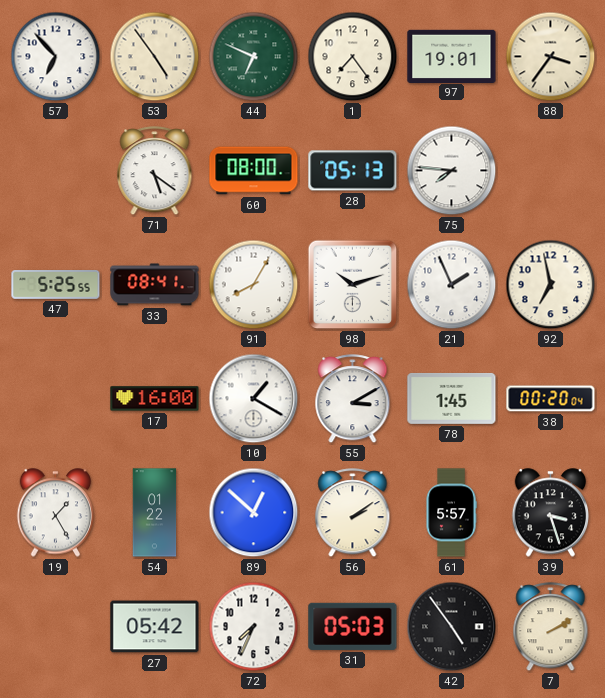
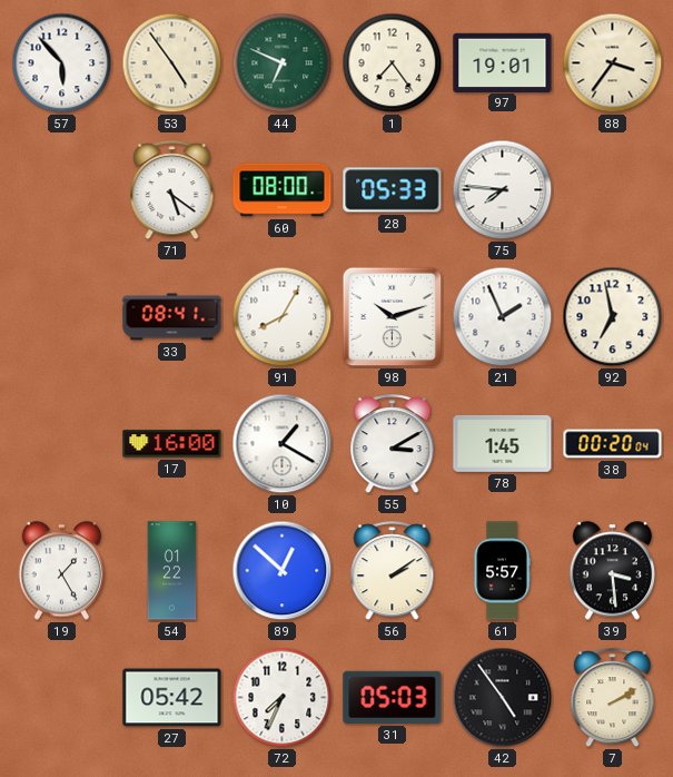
57: 6:53 -> 5:53 (62, 63)
28: 05:13 -> 05:33 (393, 190)
47: 5:25 -> none (56, 285)
39: 3:27 -> 3:29 (613, 571)
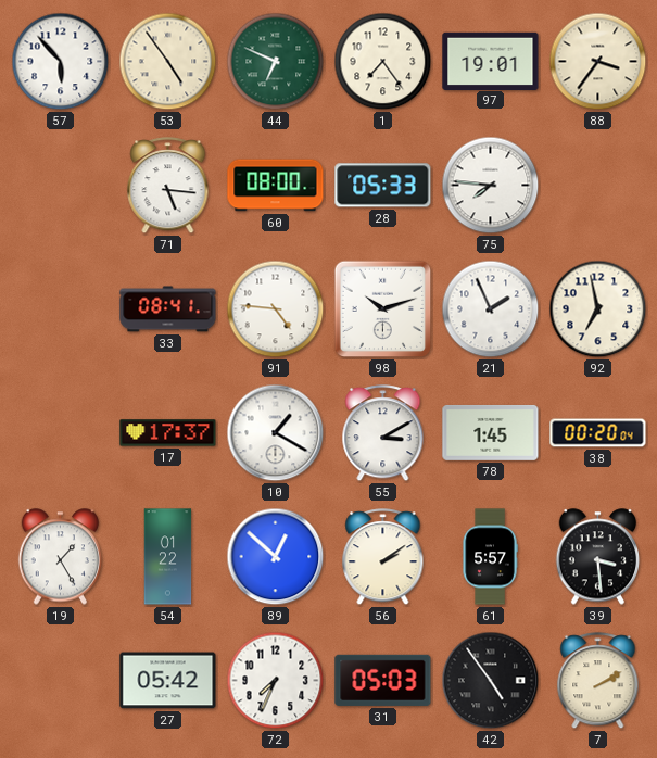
71: 5:21 -> 5:16 (168, 186)
91: 8:05 -> 4:46 (276, 309)
17: 16:00 -> 17:37 (168, 433)
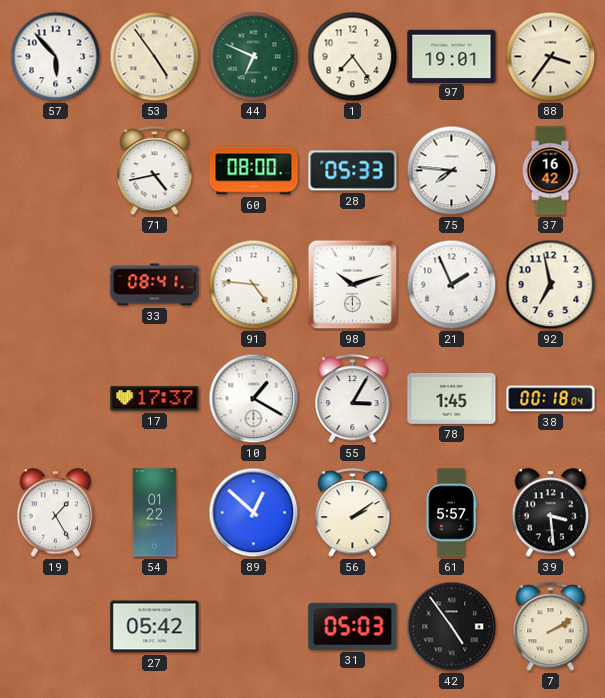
71: 5:16 -> 4:43 (155, 171)
37: none -> 16:42 (550, 171)
55: 3:10 -> 3:05 (353, 399)
38: 00:20 -> 00:18 (551, 399)
72: 7:34 -> none (276, 681)
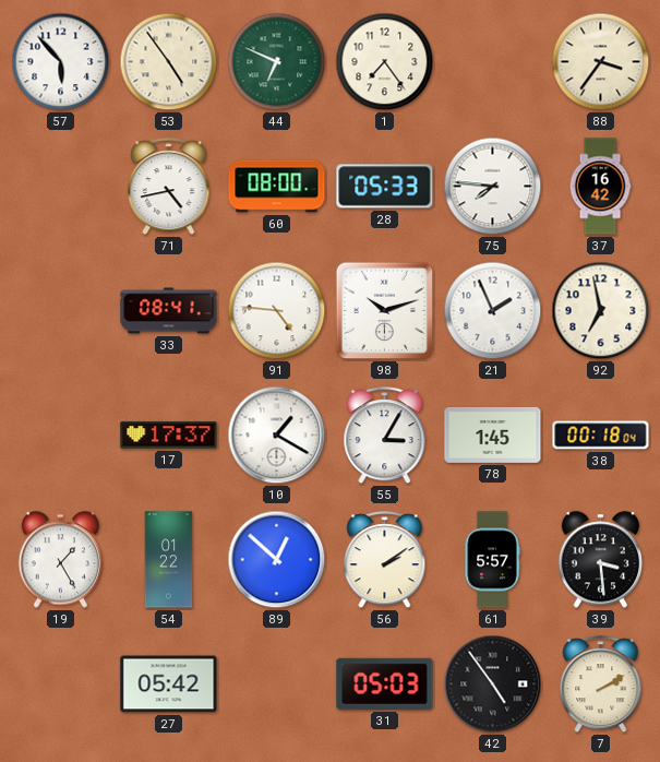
97: 19:01 -> none (452, 56)
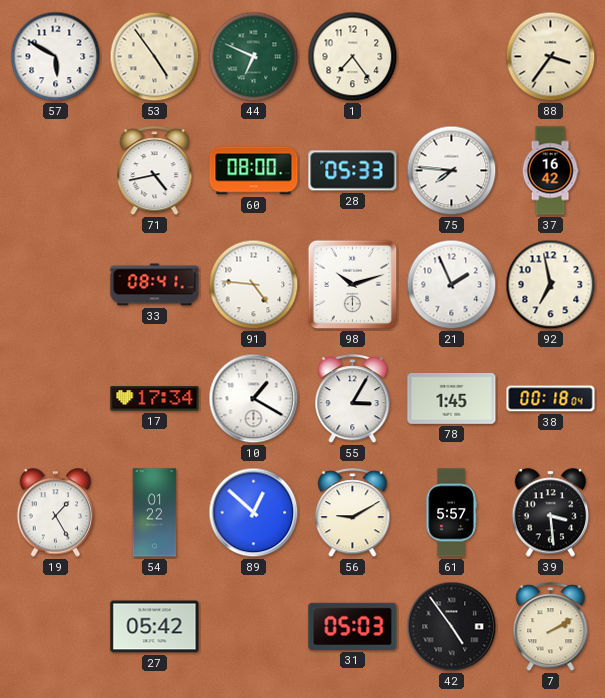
57: 5:53 -> 5:50 (56, 57)
17: 17:37 -> 17:34 (155, 399)
56: 2:09 -> 9:10 (353, 513)
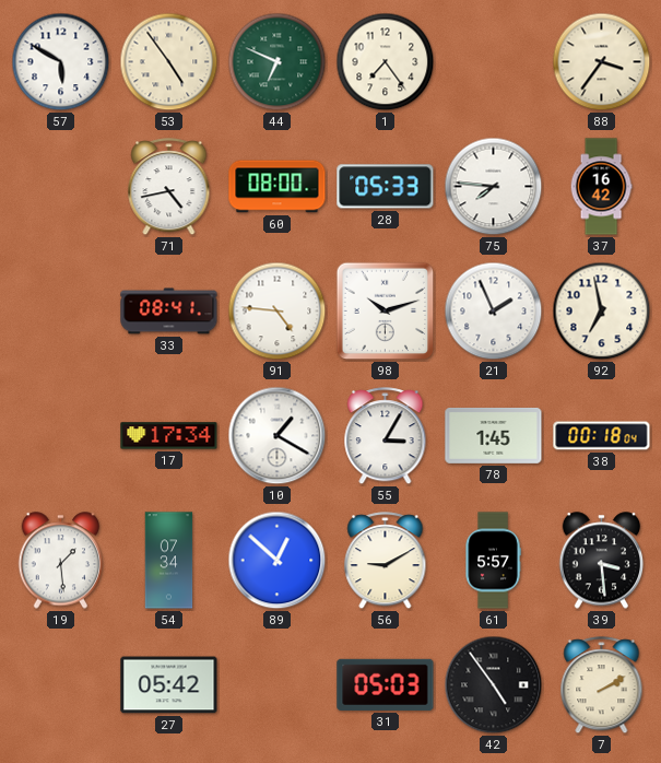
19: 1:25 -> 1:29 (61, 561)
54: 01:22 -> 07:34 (169, 561)
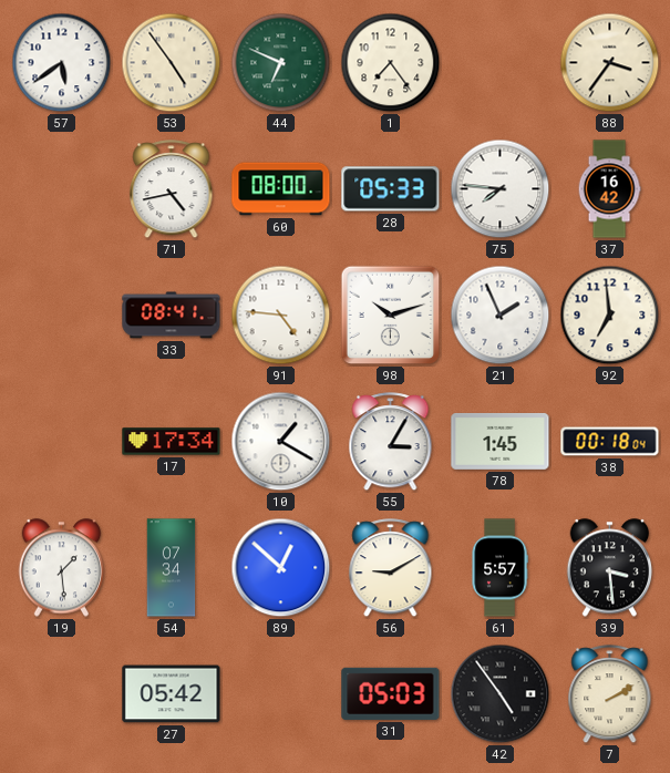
57: 5:50 -> 5:39 (62, 63)
92: 6:58 -> 6:59 (610, 316)
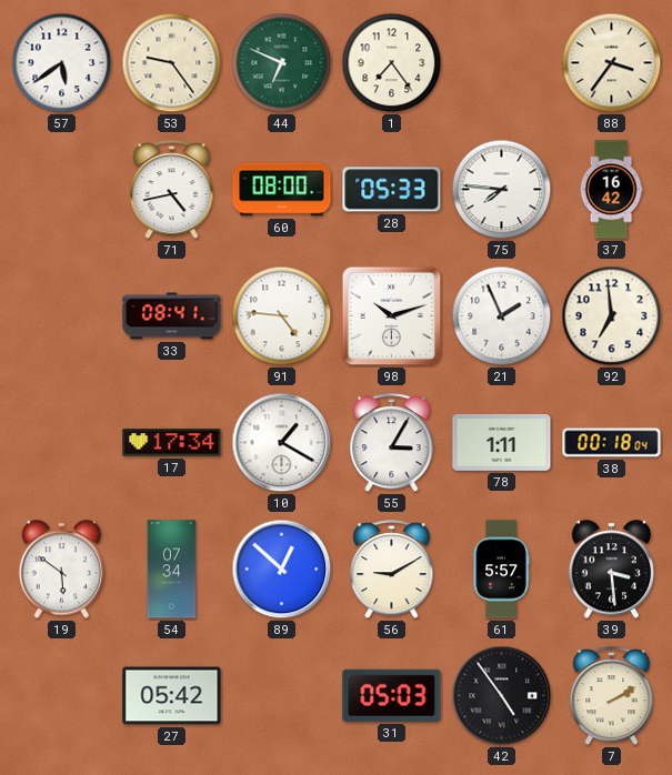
53: 4:54 -> 9:24 (172, 63)
78: 1:45 -> 1:11 (502, 442)
19: 1:29 -> 5:51 (62, 570)
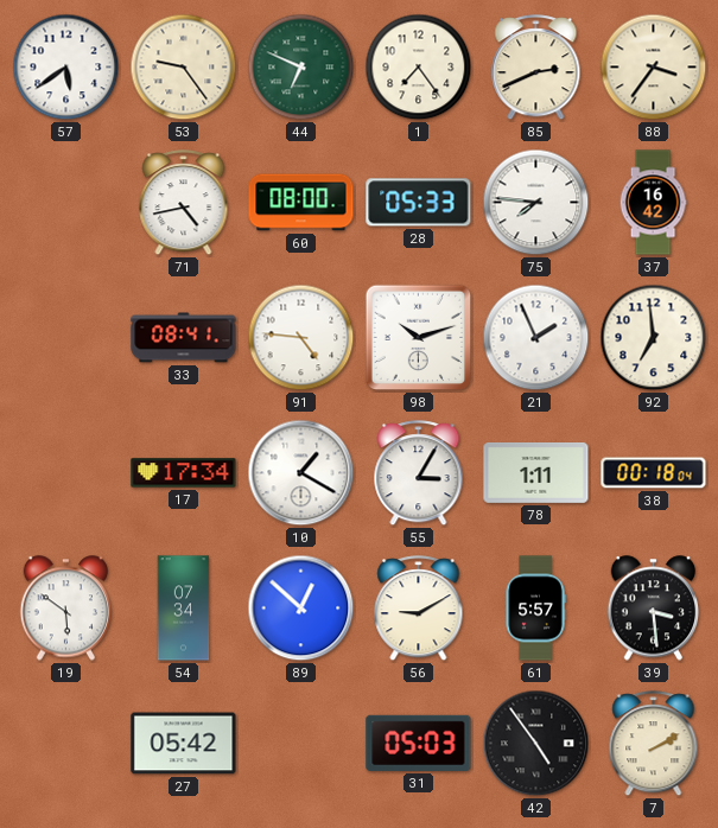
85: none -> 2:41 (536, 68)
